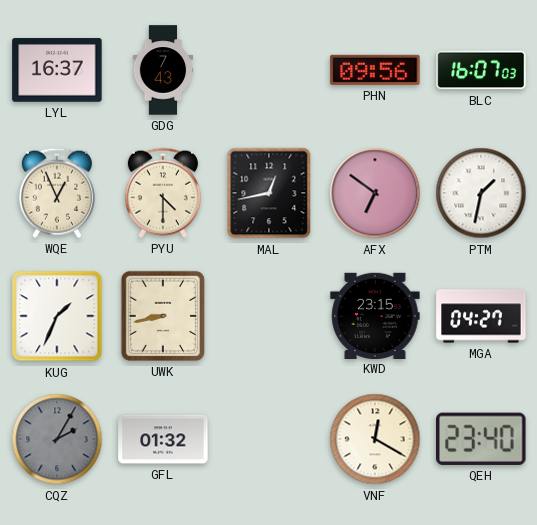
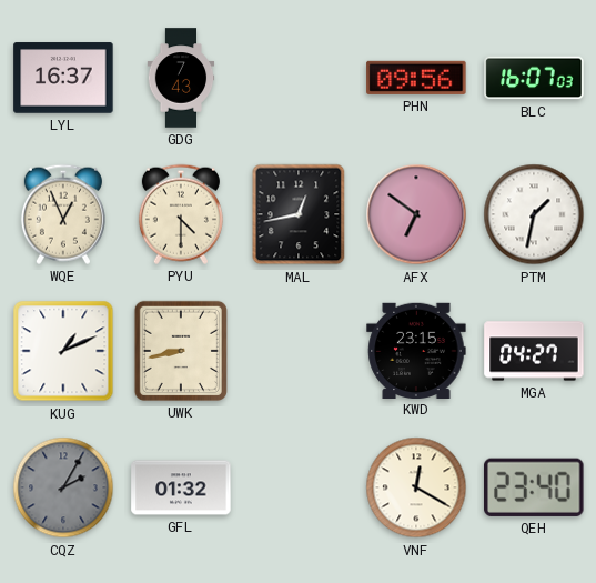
KUG: 1:34 -> 1:11 (63, 351)
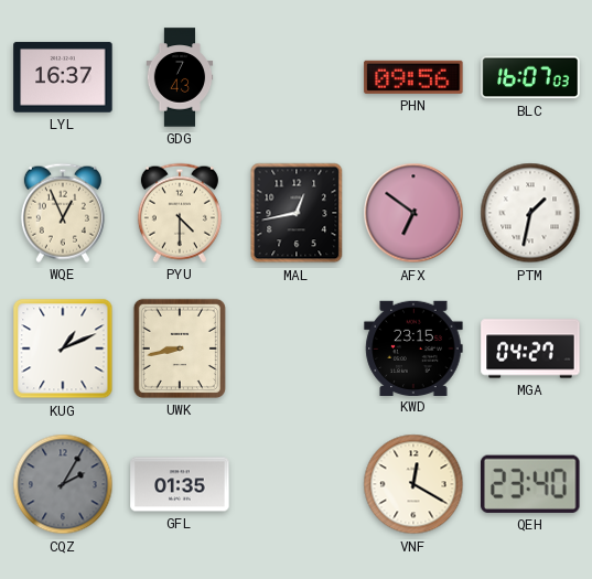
GFL: 01:32 -> 01:35 (180, 484)
